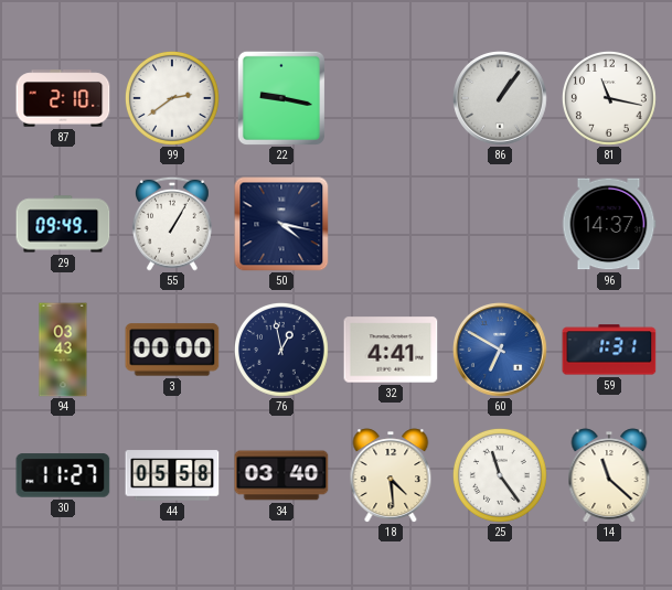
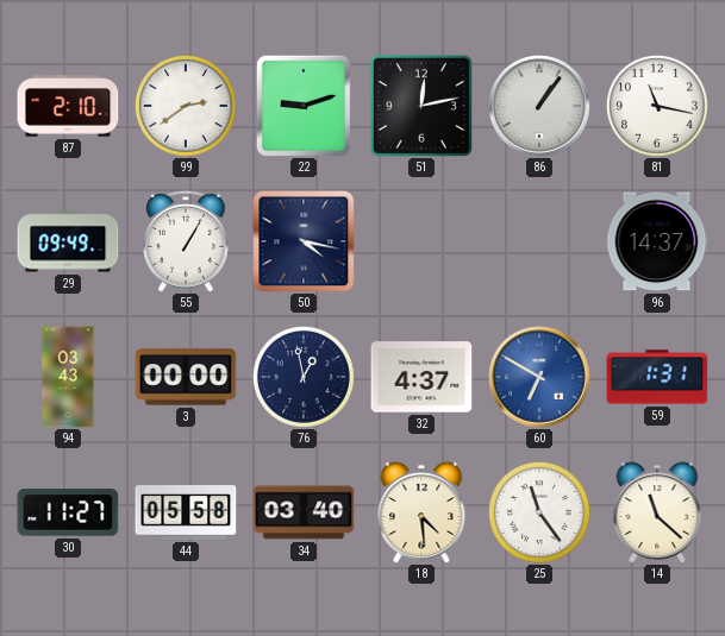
22: 9:17 -> 9:12 (304, 106)
51: none -> 12:13 (421, 106)
32: 4:41 -> 4:37 (421, 377)
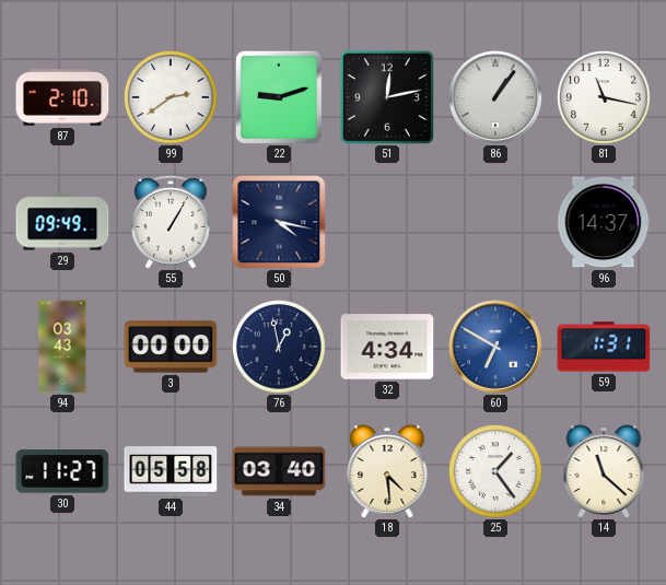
32: 4:37 -> 4:34 (387, 347)
25: 11:24 -> 1:24 (495, 471)
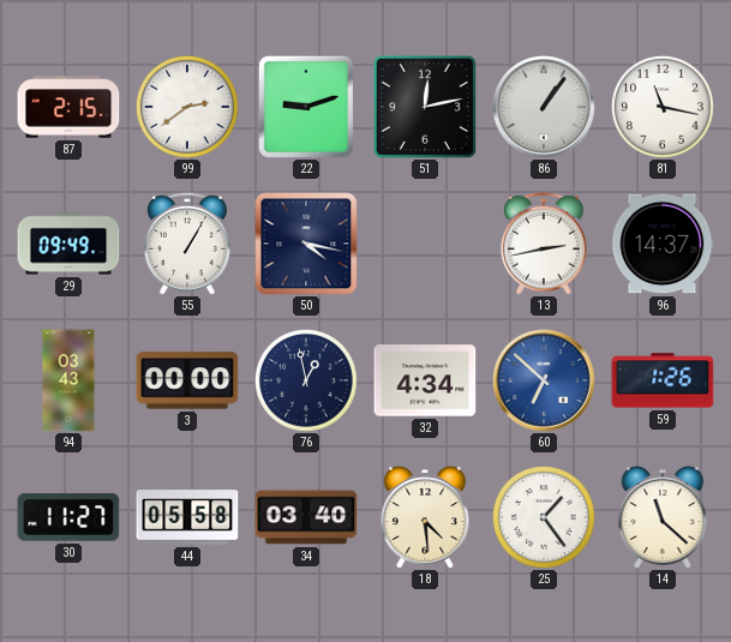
87: 2:10 -> 2:15 (68, 107)
13: none -> 2:43 (544, 244)
60: 6:50 -> 6:52 (545, 382)
59: 1:31 -> 1:26 (663, 380)
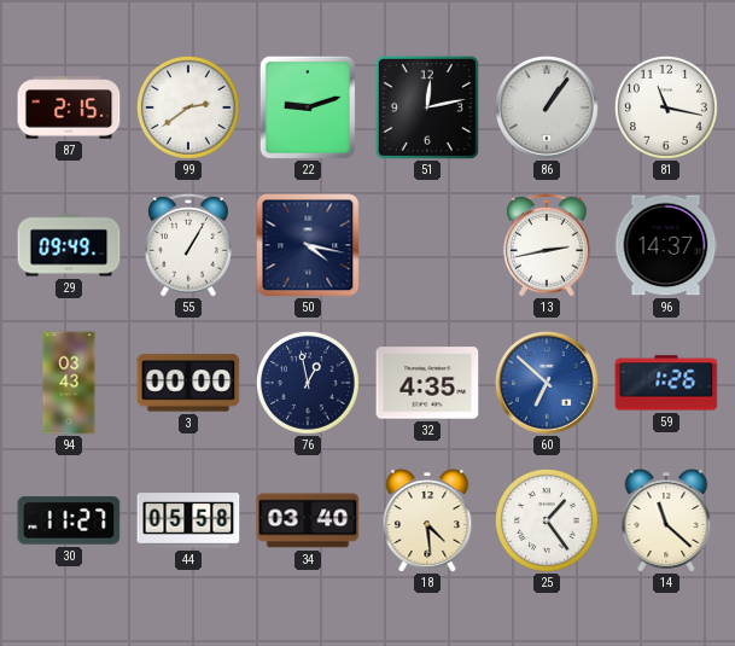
32: 4:34 -> 4:35 (427, 383)
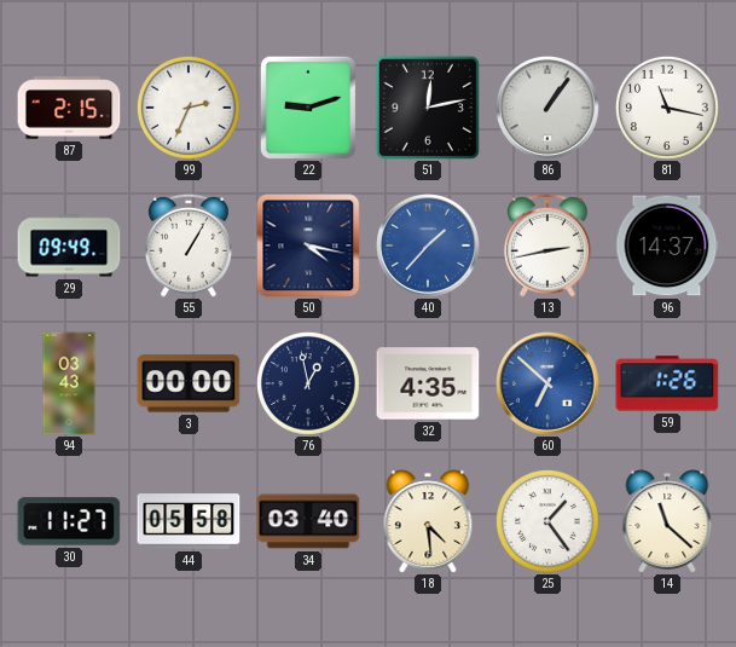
99: 2:39 -> 2:34 (189, 108)
40: none -> 1:37 (429, 247)
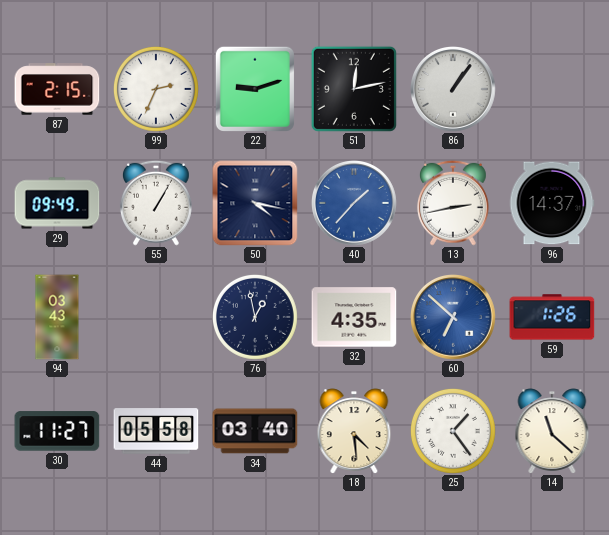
81: 11:17 -> none (667, 108)
3: 00:00 -> none (189, 383)
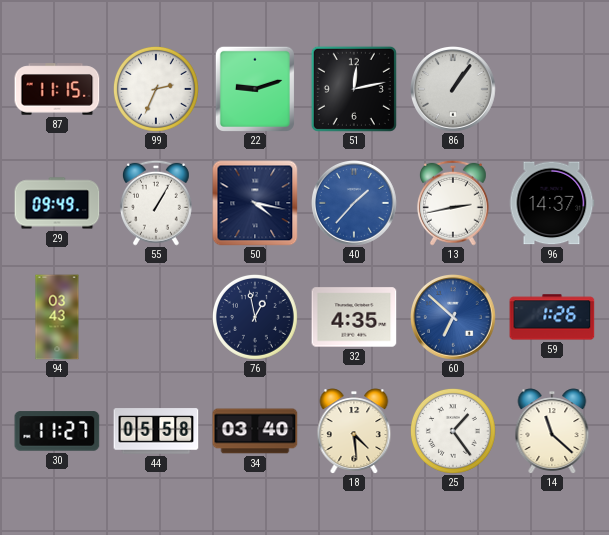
87: 2:15 -> 11:15 (57, 89)
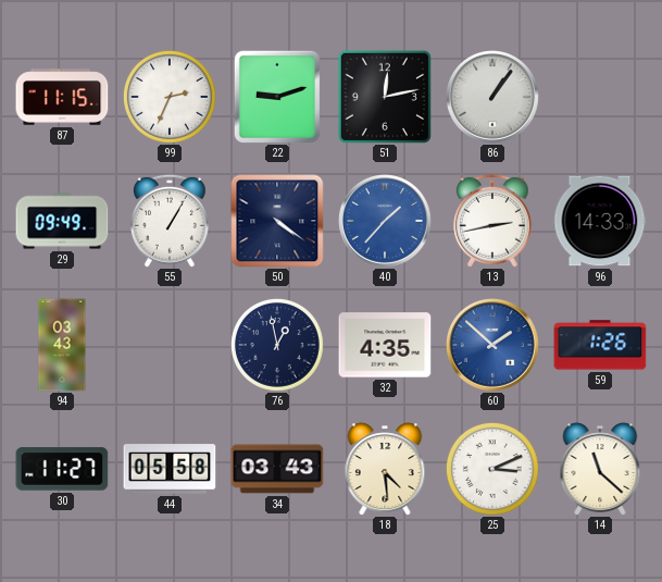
50: 4:17 -> 4:21 (277, 221)
96: 14:37 -> 14:33 (600, 221)
60: 6:52 -> 1:52 (494, 346)
34: 03:40 -> 03:43 (277, 469)
25: 1:24 -> 3:11 (492, 469)
